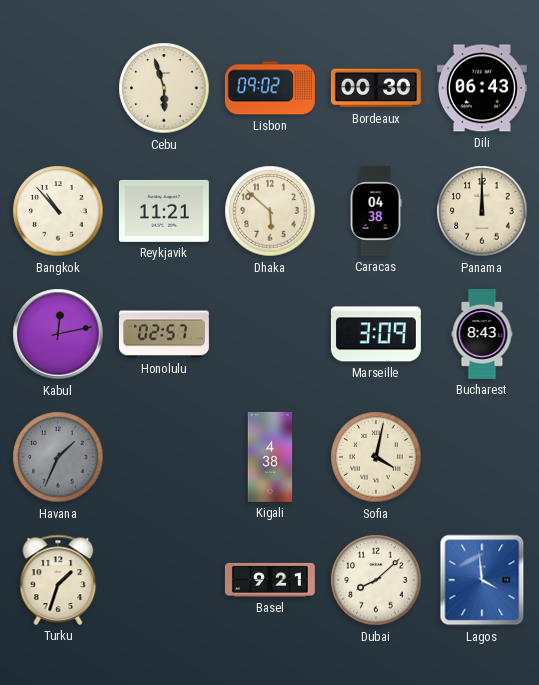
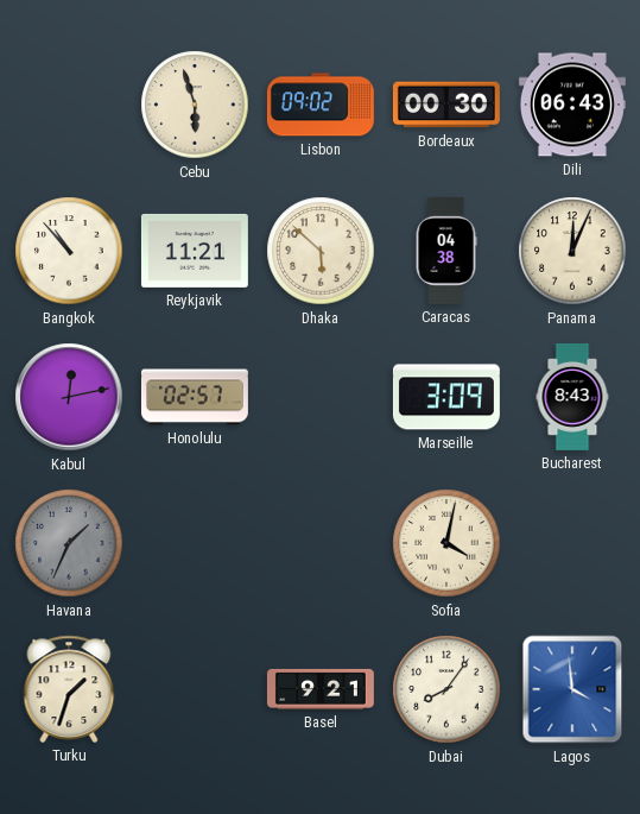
Panama: 12:00 -> 12:04 (572, 251)
Kigali: 4:38 -> none (270, 457)
Dubai: 8:08 -> 8:06 (446, 689)
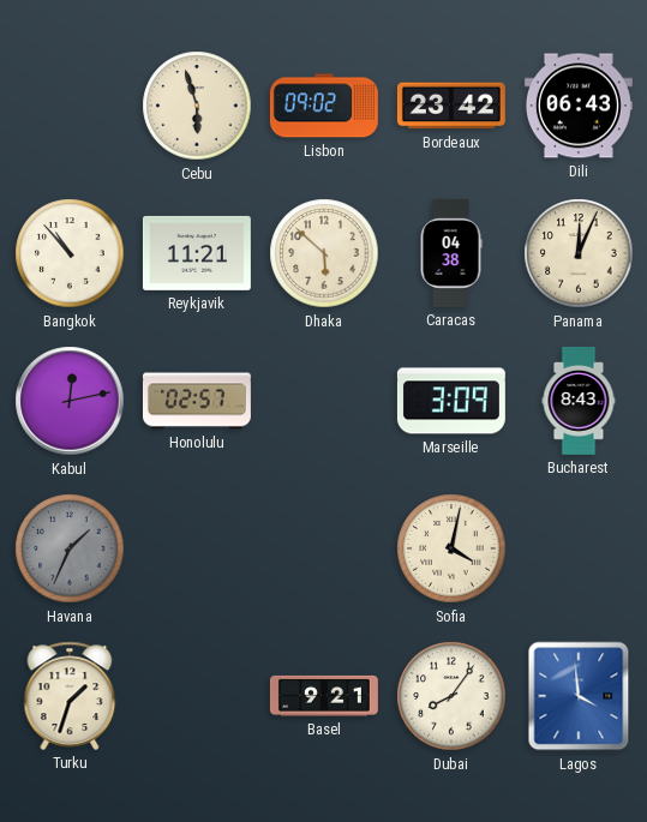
Bordeaux: 00:30 -> 23:42 (451, 106)
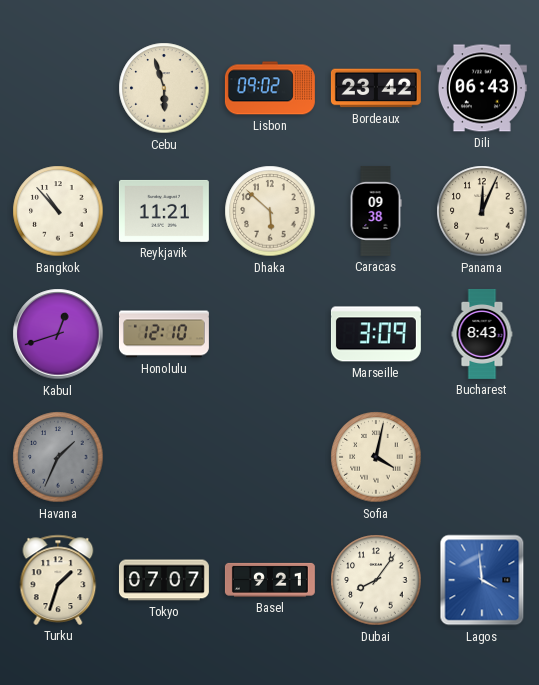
Caracas: 04:38 -> 09:38 (376, 211)
Kabul: 12:13 -> 12:42 (58, 334)
Honolulu: 02:57 -> 12:10 (164, 334)
Tokyo: none -> 07:07 (164, 580)
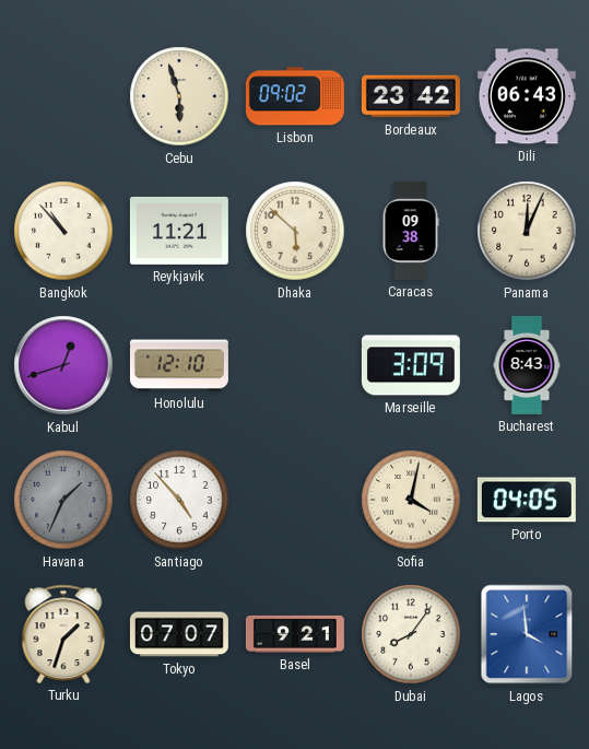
Santiago: none -> 4:53 (179, 500)
Porto: none -> 04:05 (527, 500)
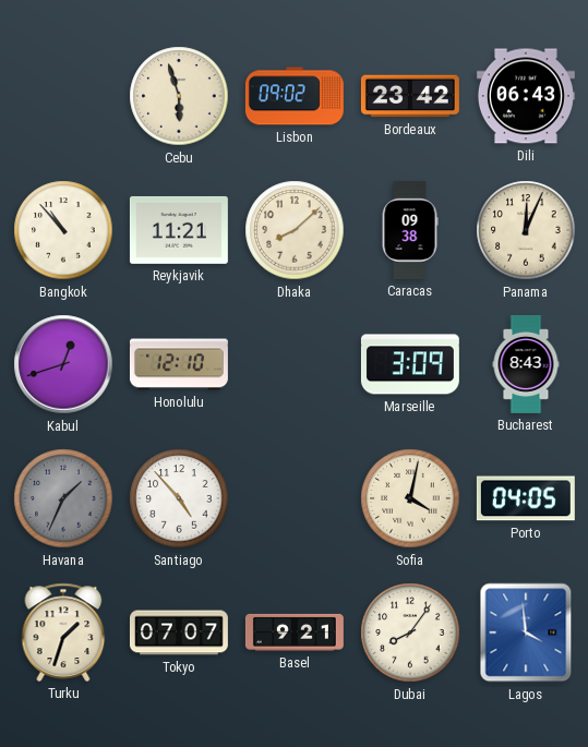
Dhaka: 5:52 -> 8:08 (295, 230)
